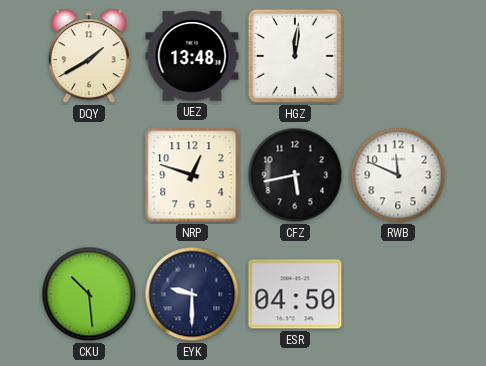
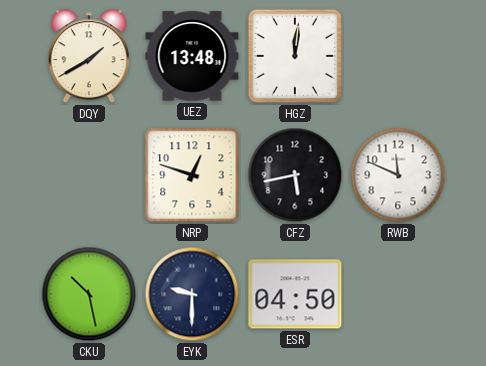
CKU: 10:29 -> 10:28 (89, 294)
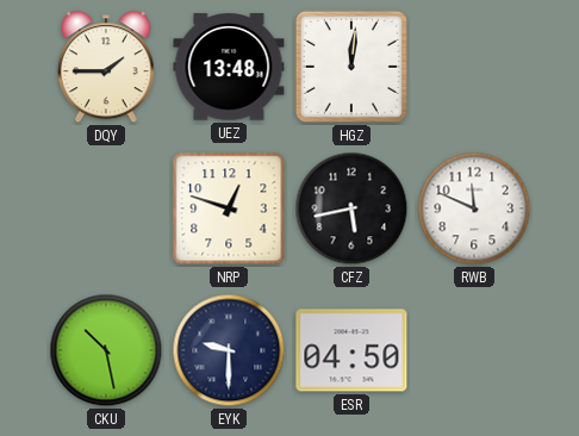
DQY: 1:40 -> 1:45 (106, 68)
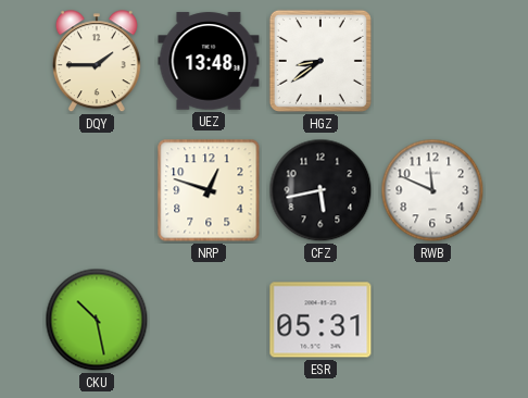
HGZ: 12:01 -> 8:39 (320, 61)
EYK: 9:30 -> none (229, 350)
ESR: 04:50 -> 05:31 (320, 320)
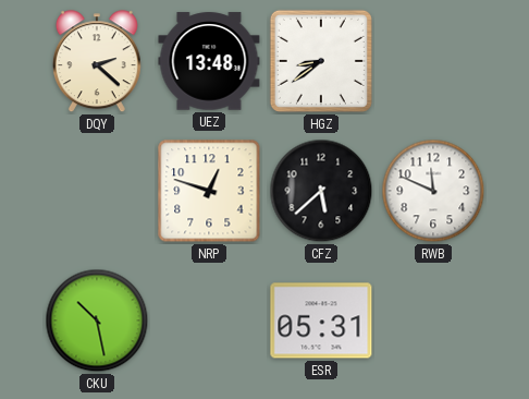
DQY: 1:45 -> 2:22 (97, 62)
CFZ: 5:43 -> 5:38 (321, 191)
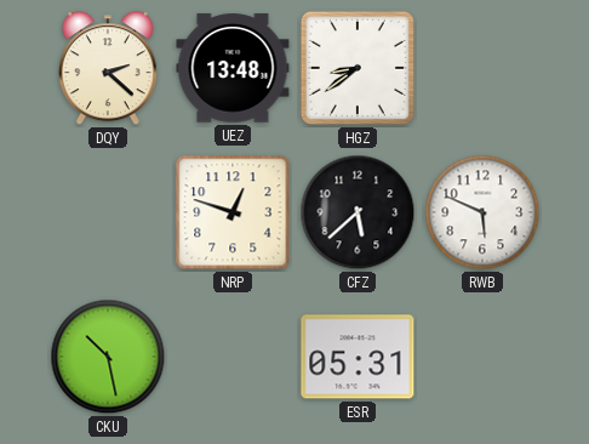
RWB: 11:49 -> 5:49 (482, 212)
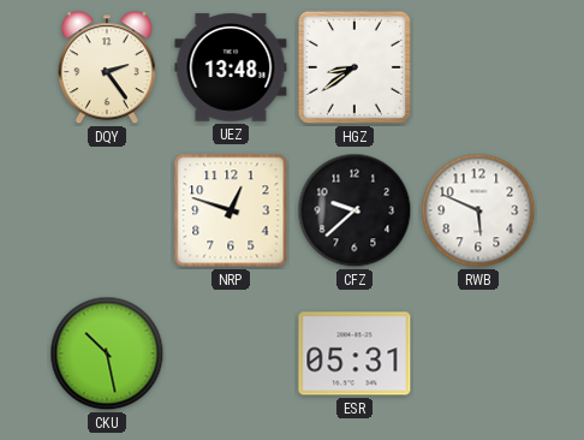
DQY: 2:22 -> 2:24 (107, 69)
CFZ: 5:38 -> 9:38 (354, 210)
